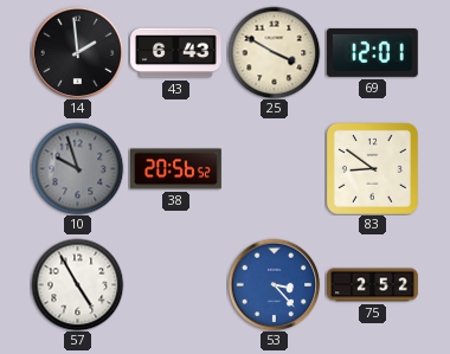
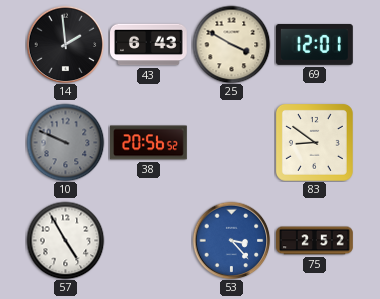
10: 9:57 -> 9:49 (65, 142)
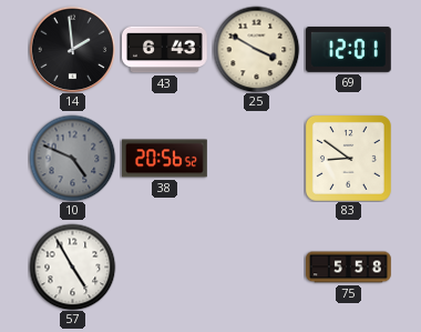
10: 9:49 -> 4:49 (72, 158)
53: 3:23 -> none (231, 240)
75: 2:52 -> 5:58 (349, 268)
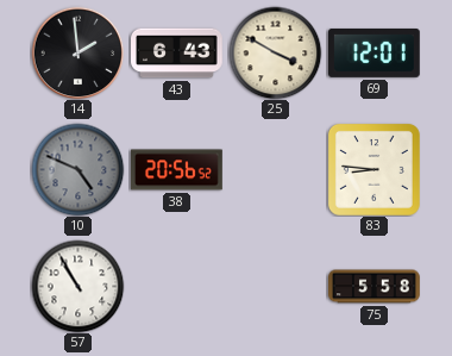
83: 8:51 -> 8:46 (373, 169)
57: 4:55 -> 10:55 (77, 286)
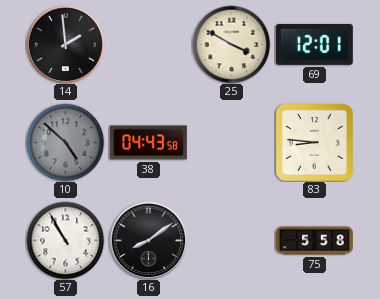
43: 6:43 -> none (177, 54)
10: 4:49 -> 4:52 (65, 142)
38: 20:56 -> 04:43 (149, 143)
16: none -> 8:09 (148, 240)
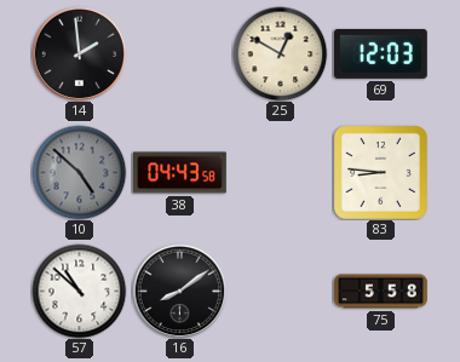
25: 3:50 -> 12:50 (280, 53)
69: 12:01 -> 12:03 (381, 53)
57: 10:55 -> 10:52 (79, 291)
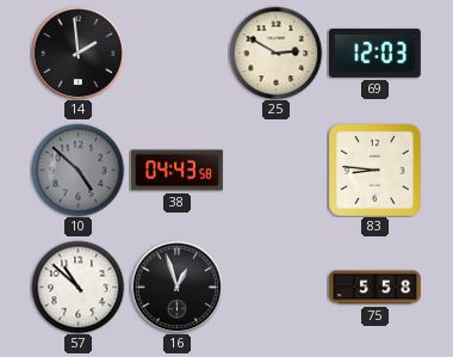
25: 12:50 -> 2:50 (275, 53)
16: 8:09 -> 12:57 (176, 287)
